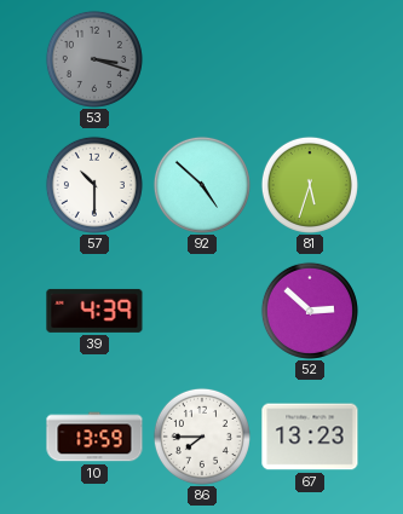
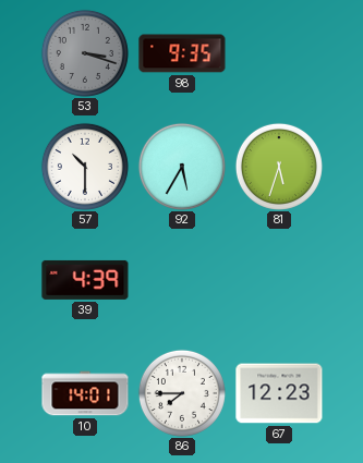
98: none -> 9:35 (182, 53)
92: 4:52 -> 5:35 (182, 167)
52: 2:52 -> none (310, 311)
10: 13:59 -> 14:01 (85, 393)
67: 13:23 -> 12:23 (279, 393)
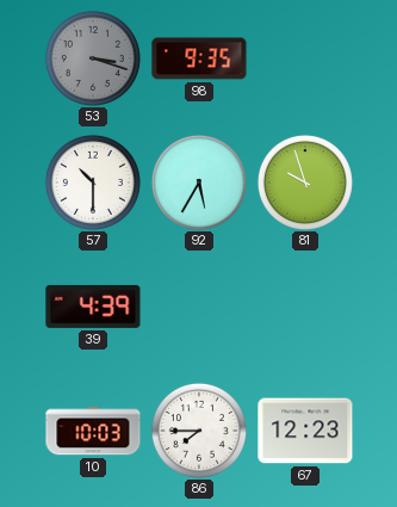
81: 5:33 -> 9:57 (305, 183)
10: 14:01 -> 10:03 (93, 431)
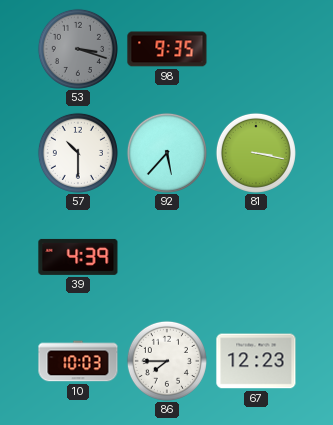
92: 5:35 -> 5:37 (167, 153)
81: 9:57 -> 3:17 (256, 153)
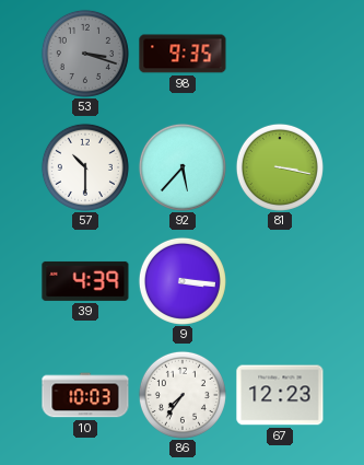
9: none -> 3:16 (183, 281)
86: 7:45 -> 7:36 (183, 395)
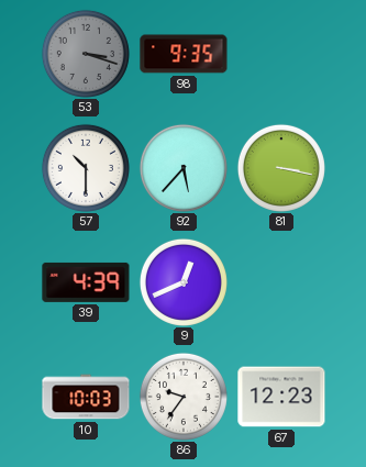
9: 3:16 -> 12:41 (184, 282)
86: 7:36 -> 9:36 (184, 397)
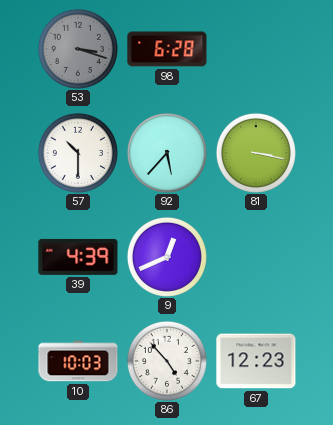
98: 9:35 -> 6:28 (167, 49)
86: 9:36 -> 4:53 (167, 361)
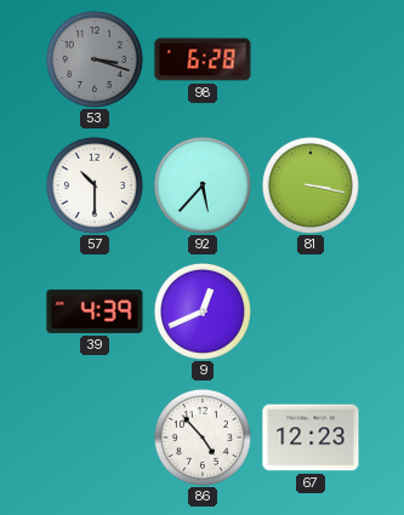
10: 10:03 -> none (78, 361)
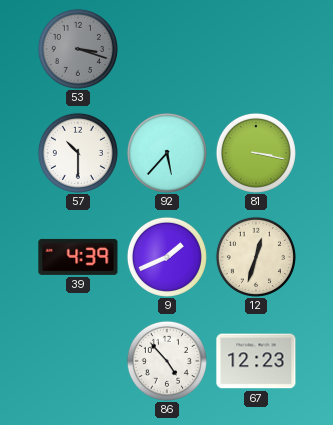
98: 6:28 -> none (203, 59)
9: 12:41 -> 1:41 (167, 257)
12: none -> 12:33 (256, 257)
